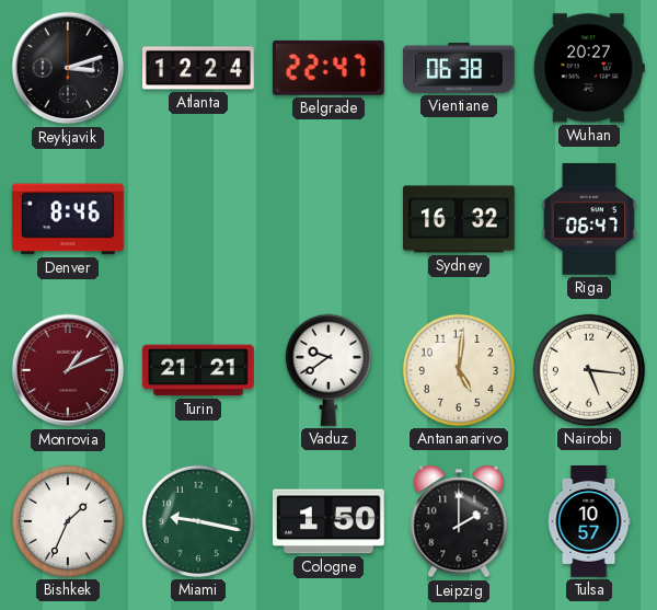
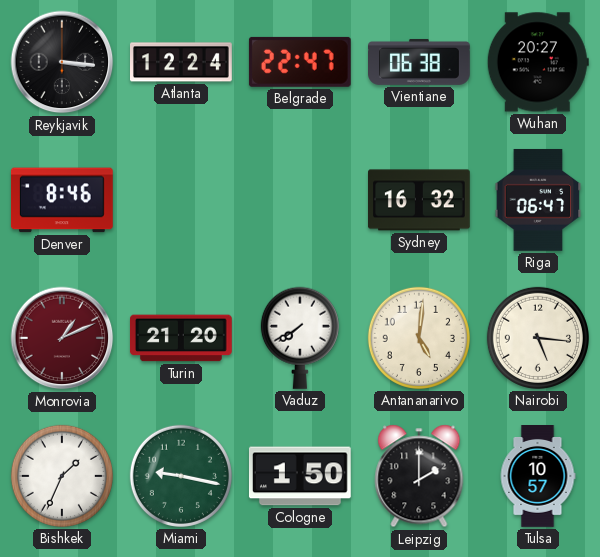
Reykjavik: 3:12 -> 3:16 (62, 62)
Turin: 21:21 -> 21:20 (181, 338)
Vaduz: 9:39 -> 7:39 (300, 338)
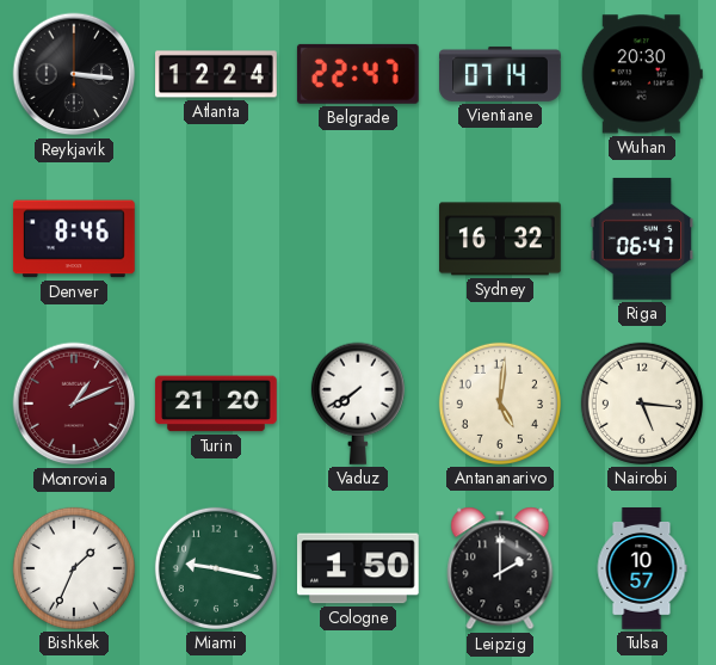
Vientiane: 06:38 -> 07:14 (501, 74)
Wuhan: 20:27 -> 20:30 (642, 74)
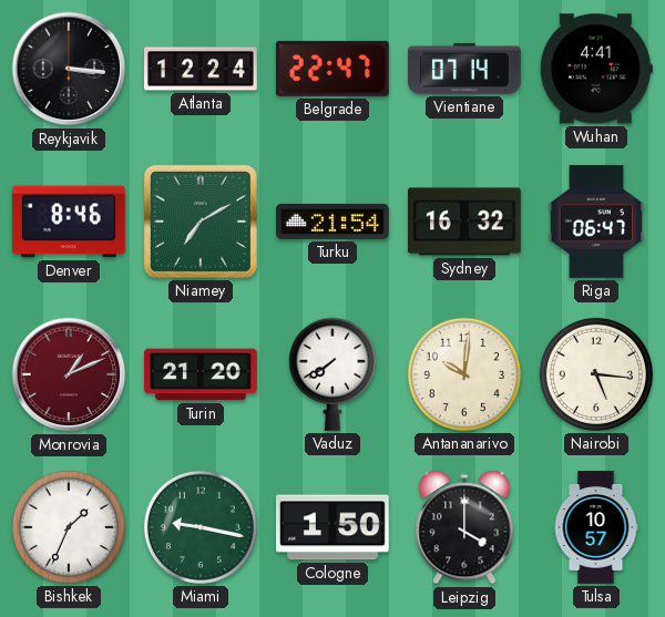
Wuhan: 20:30 -> 4:41 (596, 69)
Niamey: none -> 7:10 (201, 222)
Turku: none -> 21:54 (334, 222)
Antananarivo: 5:01 -> 10:01 (464, 374)
Leipzig: 2:00 -> 4:00 (464, 527)
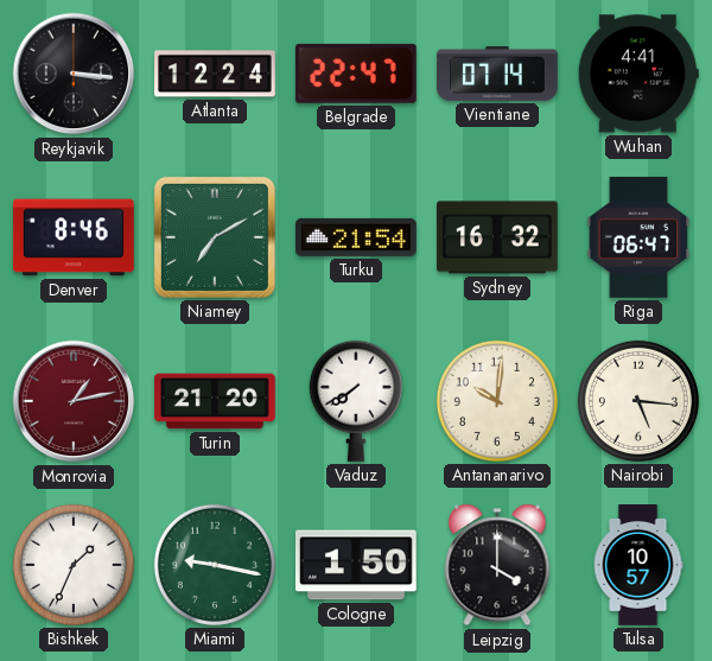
Monrovia: 1:11 -> 1:13 (74, 401)
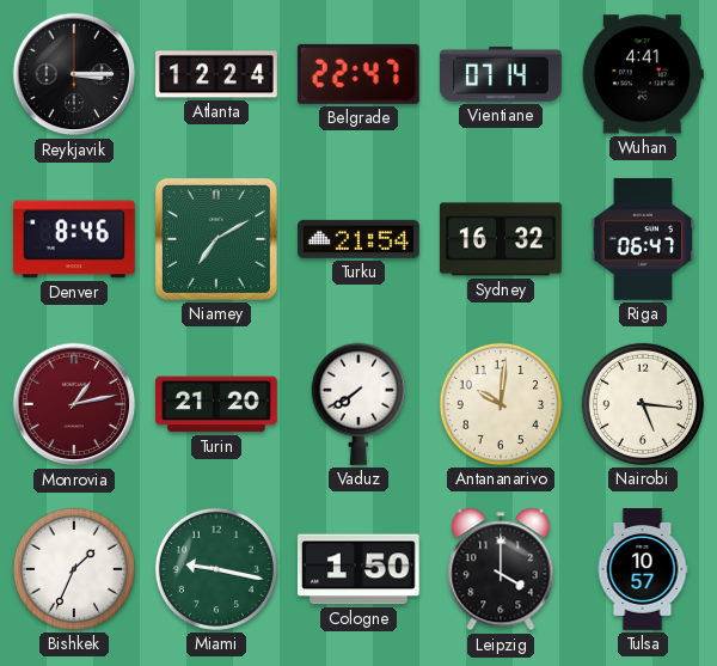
Reykjavik: 3:16 -> 3:15 (74, 74)
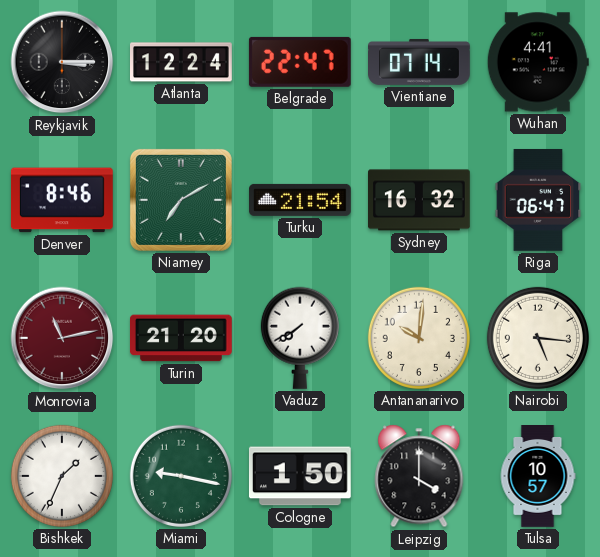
Monrovia: 1:13 -> 11:13 (62, 338)
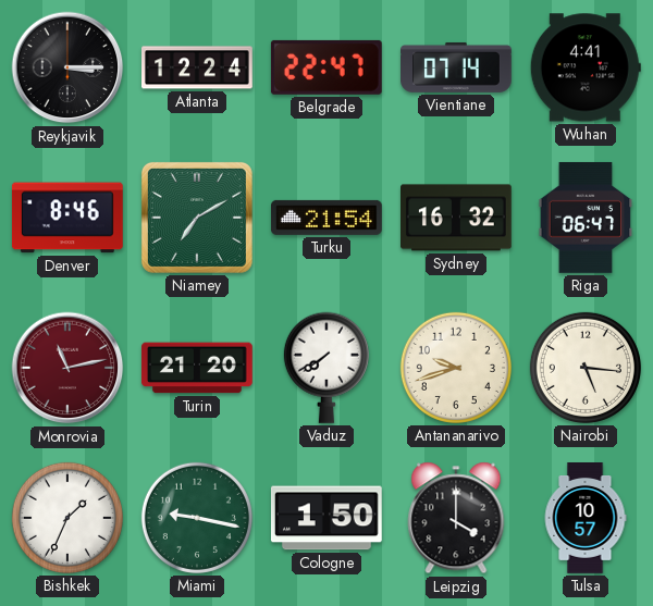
Antananarivo: 10:01 -> 9:42 (456, 368)
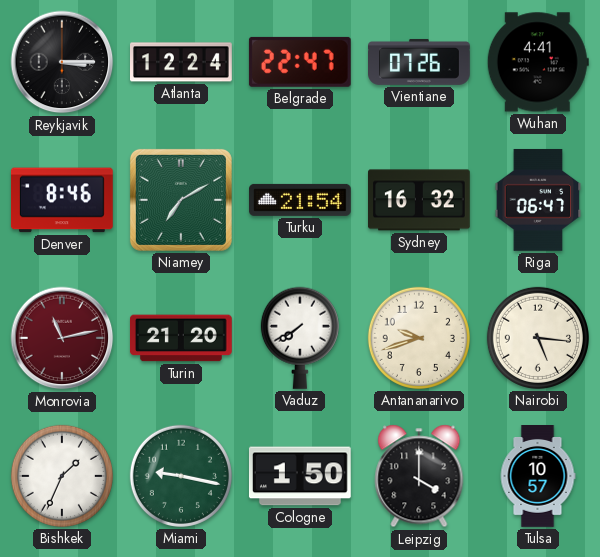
Vientiane: 07:14 -> 07:26 (420, 62)
